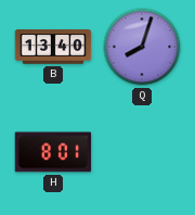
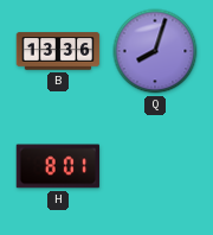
B: 13:40 -> 13:36 (58, 51)
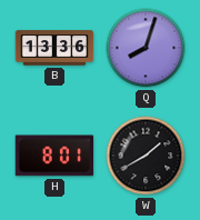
W: none -> 1:40 (146, 156)
